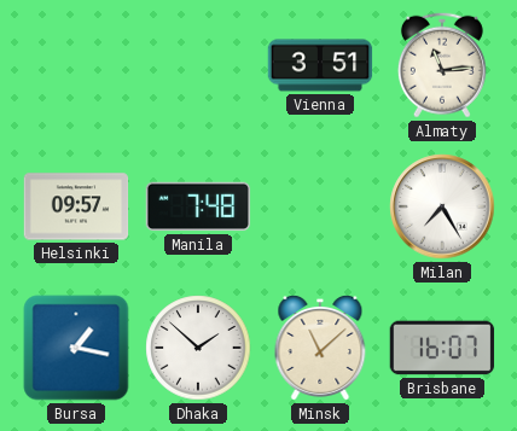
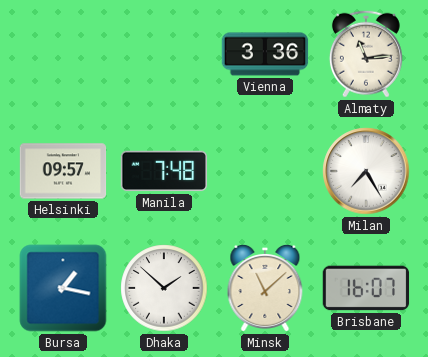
Vienna: 3:51 -> 3:36 (265, 54)
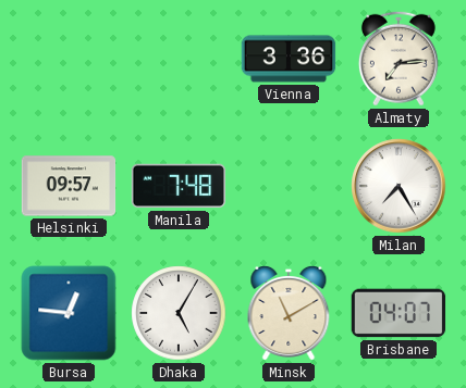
Almaty: 11:14 -> 7:14 (398, 59)
Bursa: 1:17 -> 12:46 (69, 313)
Dhaka: 1:52 -> 5:05 (179, 313)
Minsk: 11:08 -> 11:10 (289, 313)
Brisbane: 16:07 -> 04:07 (398, 313)
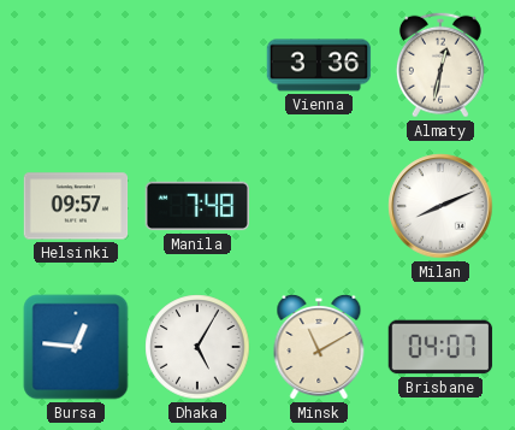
Almaty: 7:14 -> 12:32 (440, 65)
Milan: 7:25 -> 8:11 (440, 206)
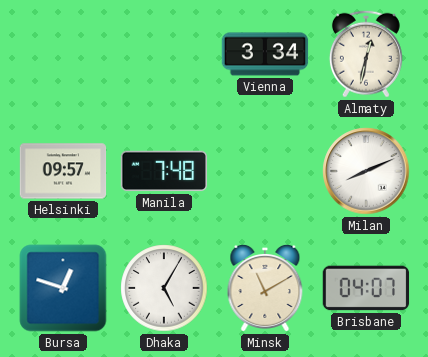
Vienna: 3:36 -> 3:34 (265, 54)
Bursa: 12:46 -> 12:48 (63, 288)
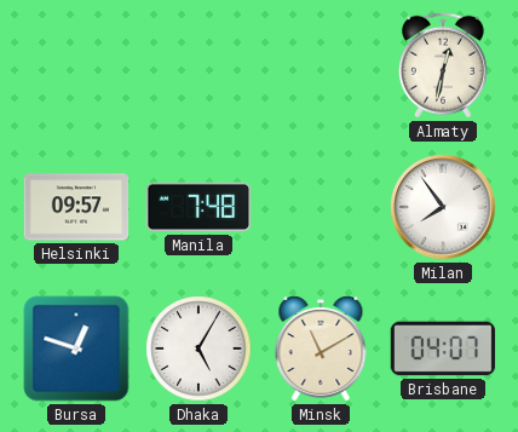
Vienna: 3:34 -> none (265, 54)
Milan: 8:11 -> 7:54 (443, 207)
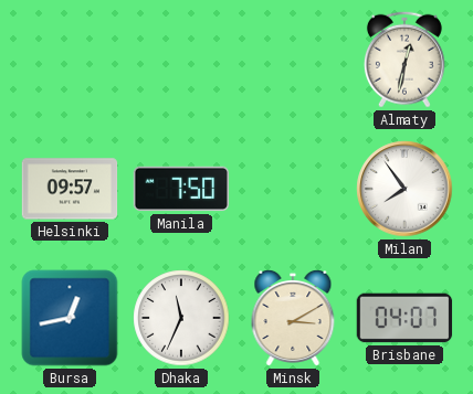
Manila: 7:48 -> 7:50 (181, 189)
Bursa: 12:48 -> 12:43 (70, 318)
Dhaka: 5:05 -> 11:34 (181, 318)
Minsk: 11:10 -> 3:10 (293, 318)
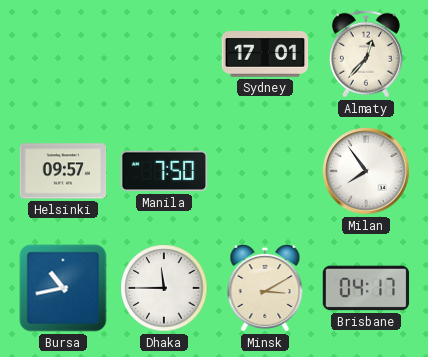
Sydney: none -> 17:01 (265, 55)
Almaty: 12:32 -> 12:37 (366, 54)
Bursa: 12:43 -> 10:43 (63, 288)
Dhaka: 11:34 -> 11:45 (164, 288)
Brisbane: 04:07 -> 04:17 (366, 288)
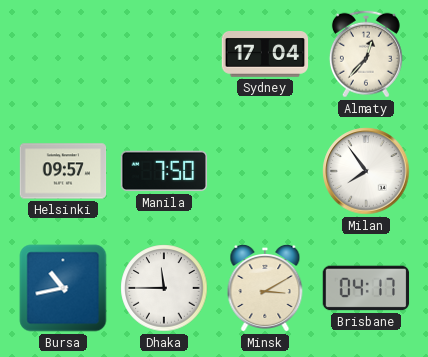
Sydney: 17:01 -> 17:04 (265, 55)
